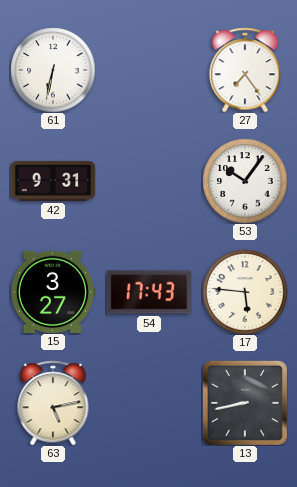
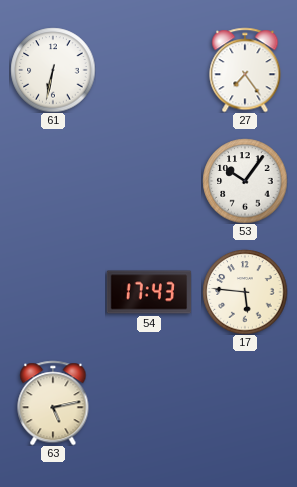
42: 9:31 -> none (53, 181)
15: 3:27 -> none (53, 291)
13: 8:43 -> none (245, 403)
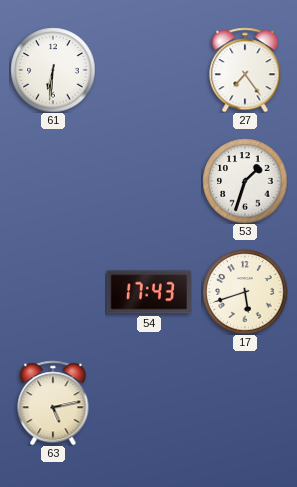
61: 6:32 -> 6:31 (53, 70)
53: 10:06 -> 1:33 (245, 181)
17: 5:46 -> 5:42 (245, 292)
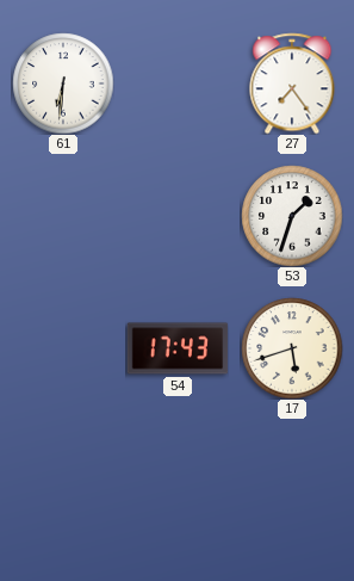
63: 5:13 -> none (53, 403)
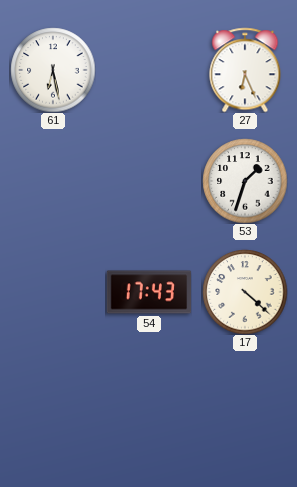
61: 6:31 -> 6:28 (53, 70)
27: 7:24 -> 6:26 (245, 70)
17: 5:42 -> 4:22 (245, 292)
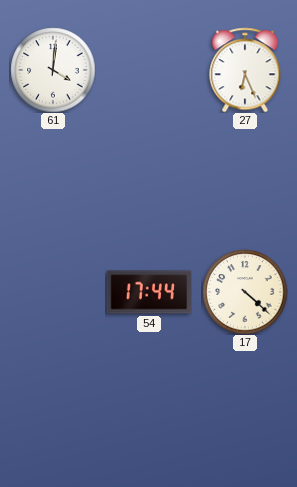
61: 6:28 -> 4:01 (53, 70)
53: 1:33 -> none (245, 181)
54: 17:43 -> 17:44 (149, 292)
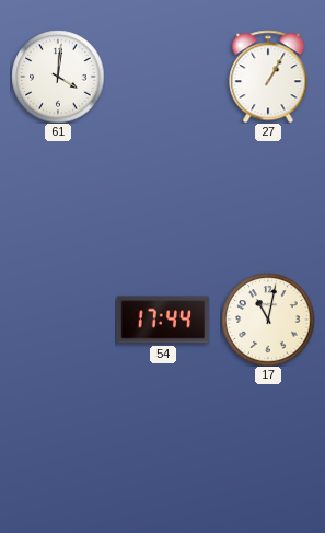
27: 6:26 -> 1:05 (268, 77)
17: 4:22 -> 11:02 (268, 320)
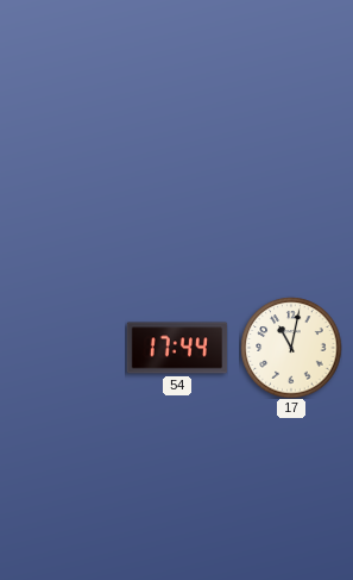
61: 4:01 -> none (58, 77)
27: 1:05 -> none (268, 77)
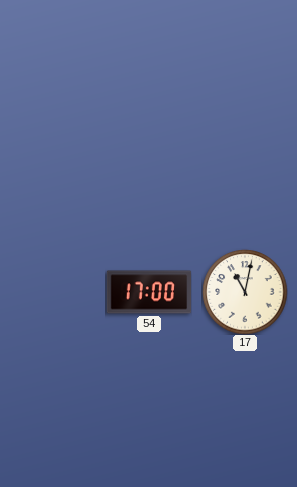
54: 17:44 -> 17:00 (149, 292)
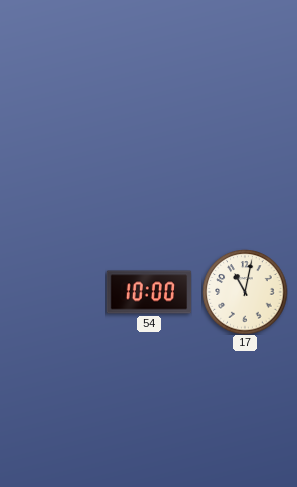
54: 17:00 -> 10:00 (149, 292)
